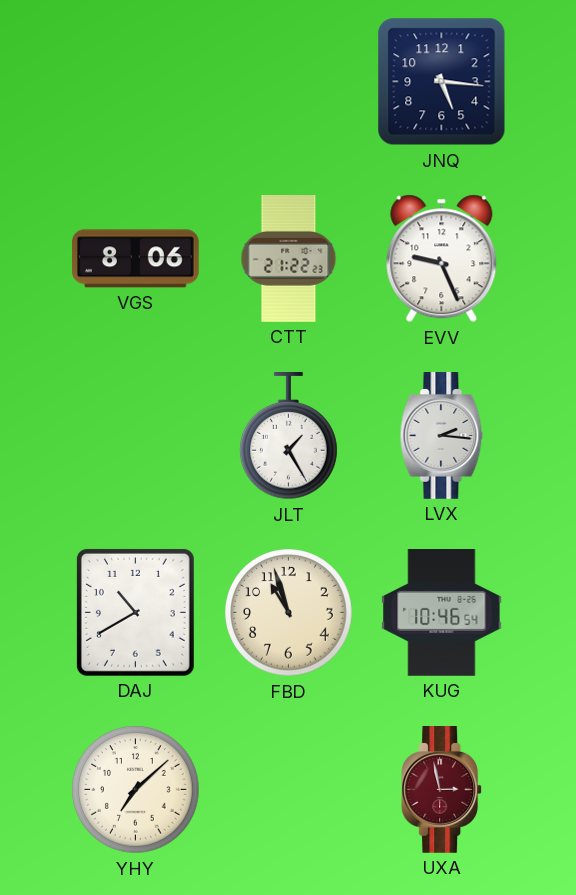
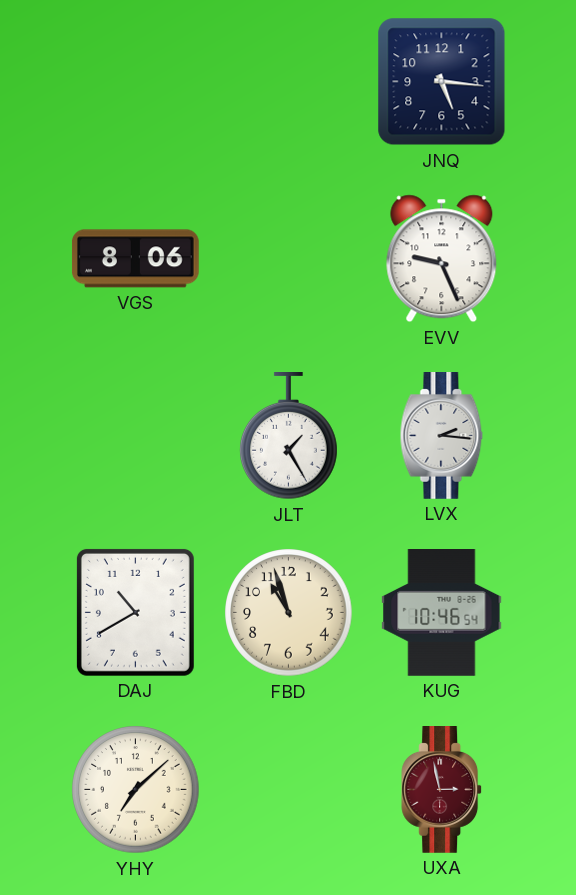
CTT: 21:22 -> none (289, 259)
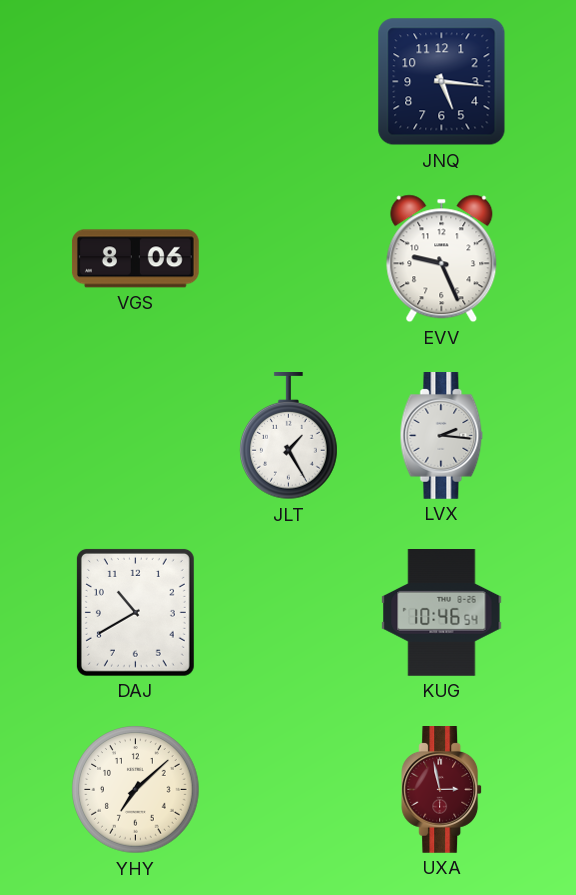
FBD: 10:57 -> none (289, 613)
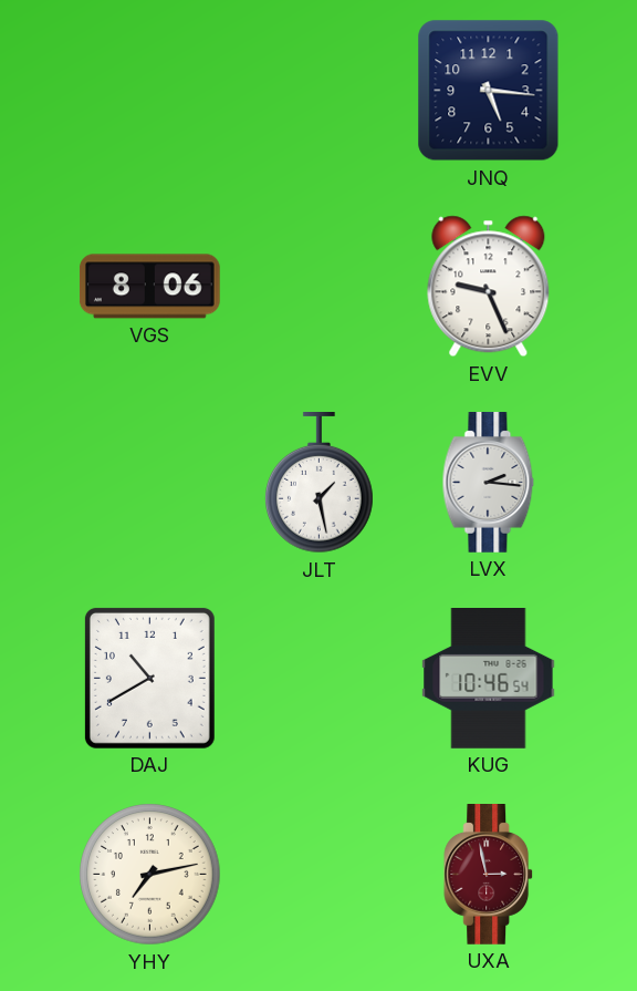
JLT: 1:25 -> 1:28 (320, 484)
YHY: 7:08 -> 7:13 (150, 875)
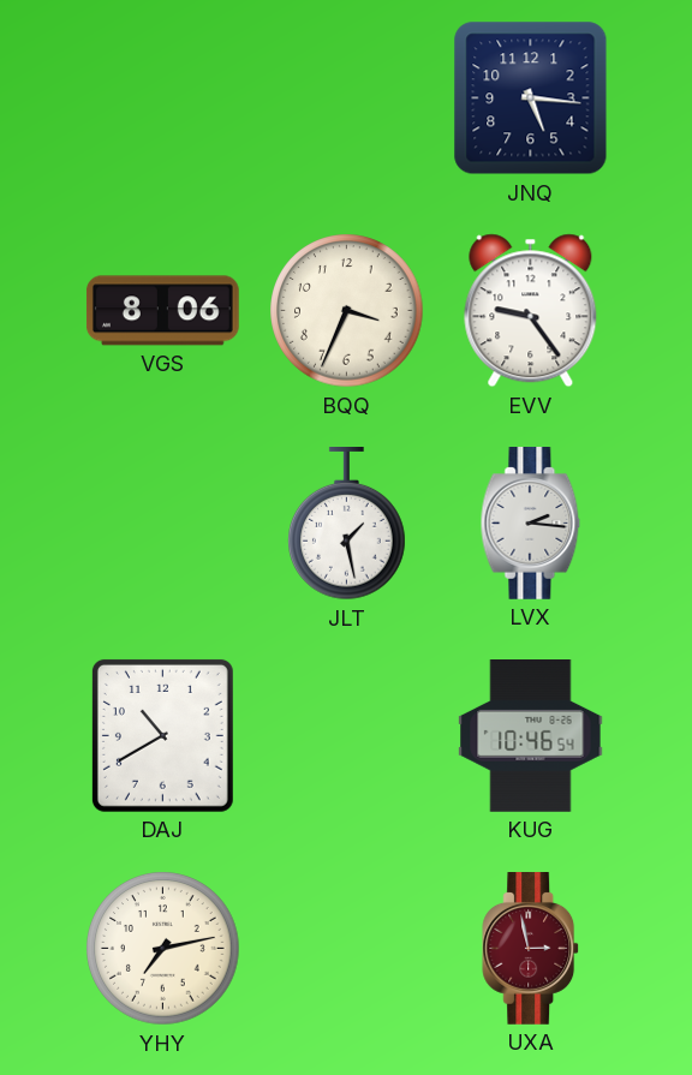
BQQ: none -> 3:34 (347, 311)
EVV: 9:26 -> 9:24 (531, 311)
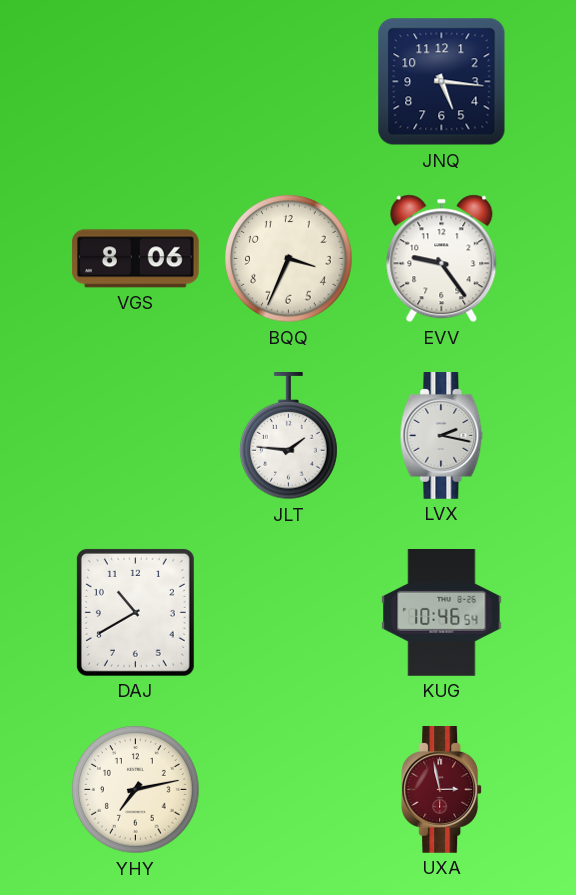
JLT: 1:28 -> 1:46 (289, 437)
LVX: 2:16 -> 2:17 (442, 436)
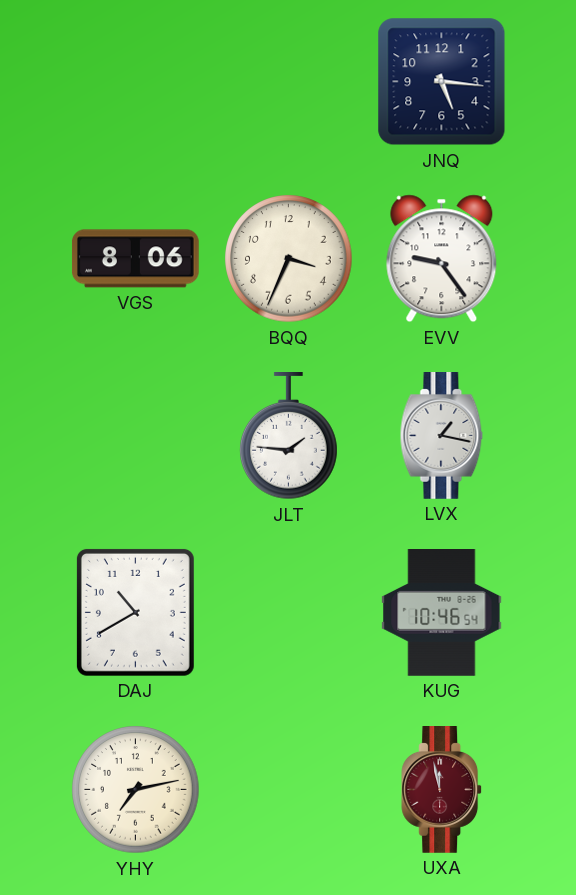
LVX: 2:17 -> 1:17 (442, 436)
UXA: 2:58 -> 11:58 (442, 790)
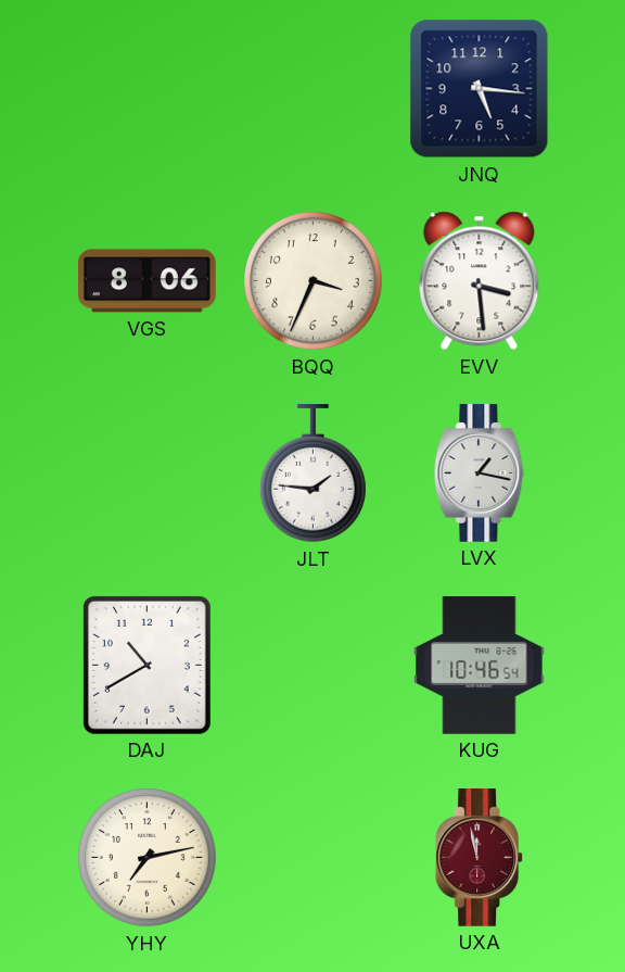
EVV: 9:24 -> 3:29 (480, 281)
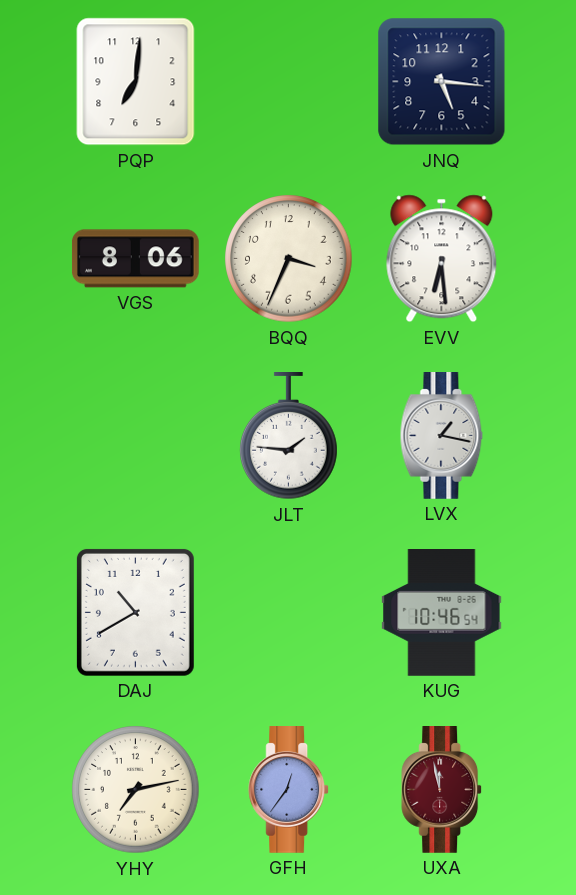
PQP: none -> 7:01 (136, 82)
EVV: 3:29 -> 6:29 (442, 259)
GFH: none -> 12:36 (289, 790)
